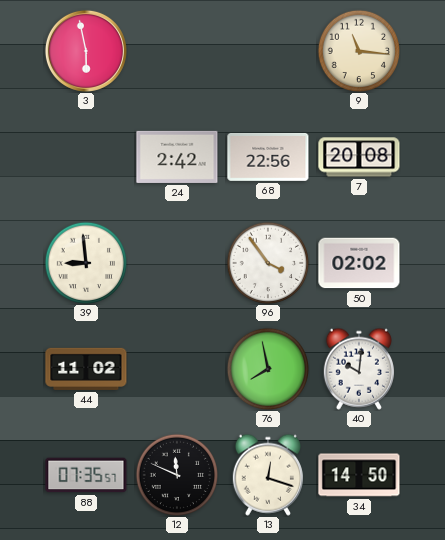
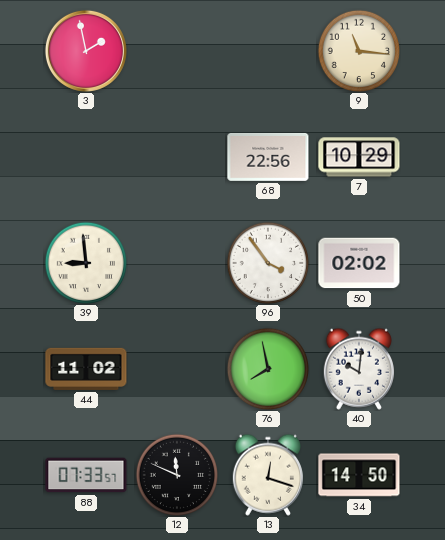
3: 5:58 -> 1:58 (86, 51)
24: 2:42 -> none (177, 157)
7: 20:08 -> 10:29 (359, 157)
88: 07:35 -> 07:33 (86, 475)
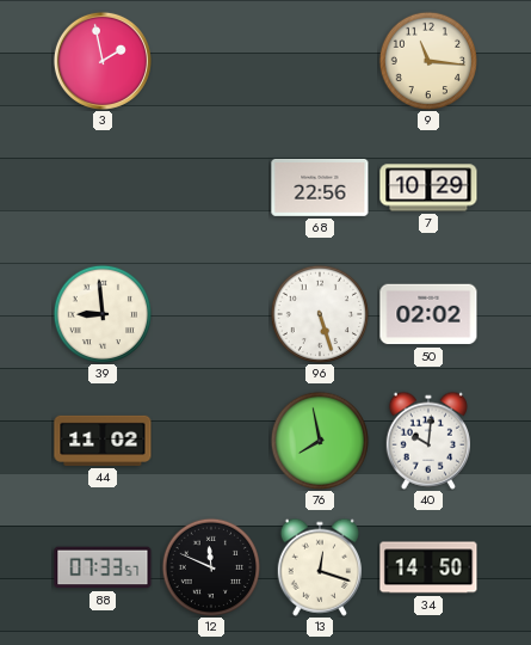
96: 3:54 -> 5:27 (319, 313)
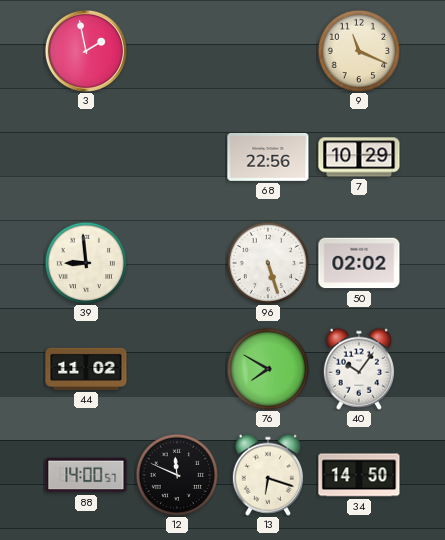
9: 11:16 -> 11:19 (358, 50)
76: 7:58 -> 7:50 (267, 368)
40: 10:01 -> 10:06 (359, 369)
88: 07:33 -> 14:00 (86, 475)
13: 12:18 -> 6:18 (268, 475)
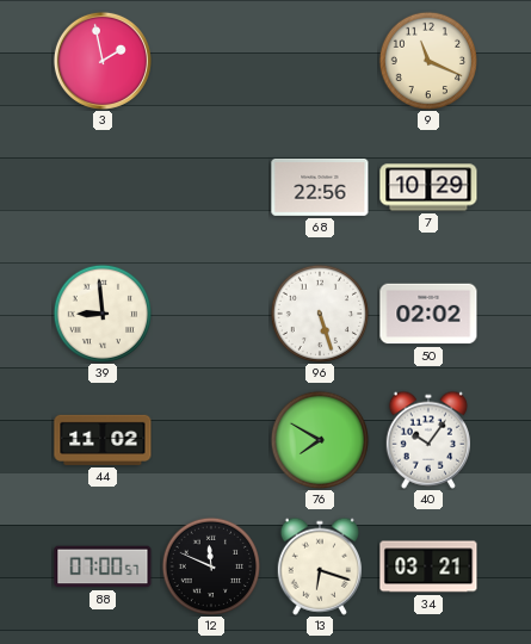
88: 14:00 -> 07:00 (103, 566)
34: 14:50 -> 03:21 (428, 566)
